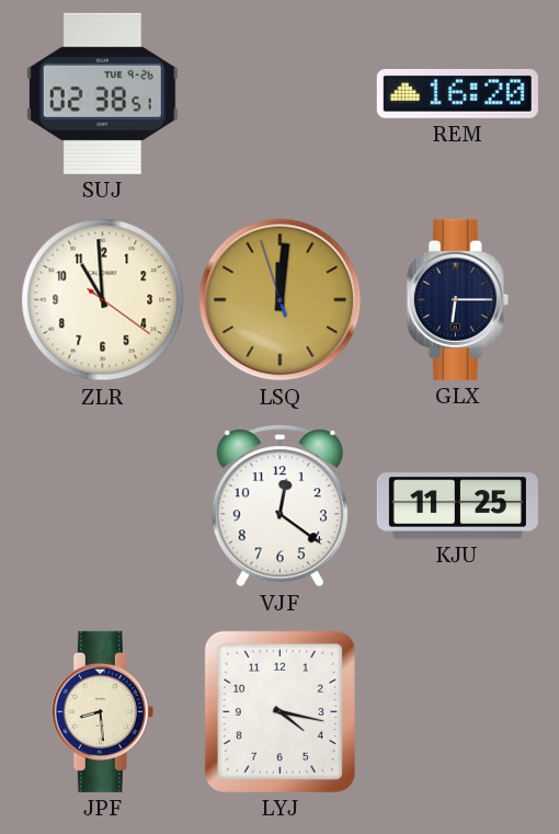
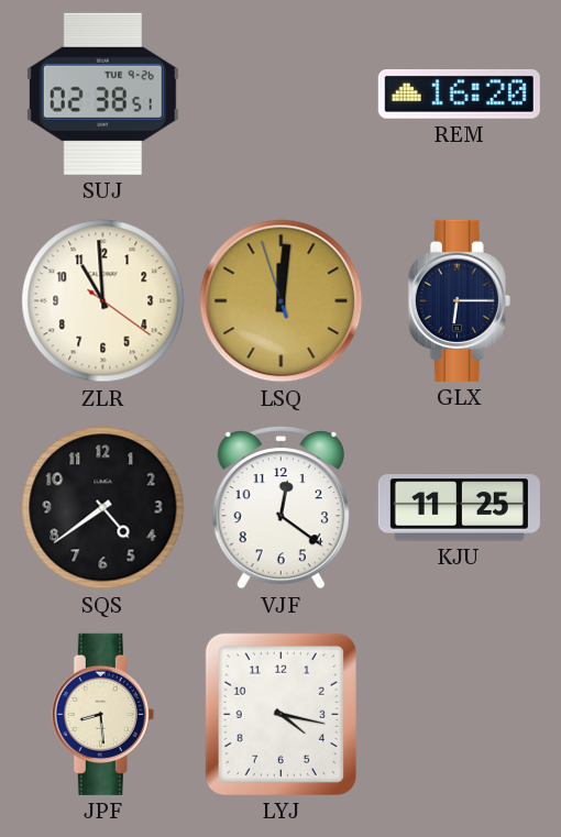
SQS: none -> 4:39 (103, 508)
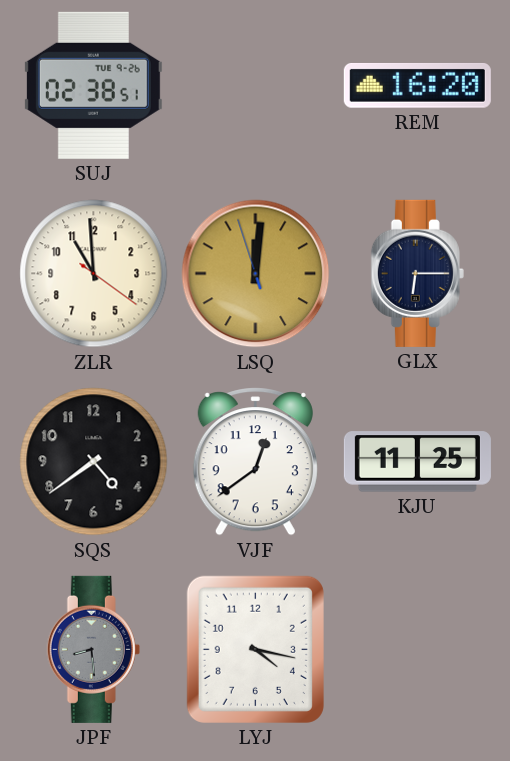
VJF: 12:21 -> 12:39 (255, 462)
JPF dial: cream -> grey (93, 649)
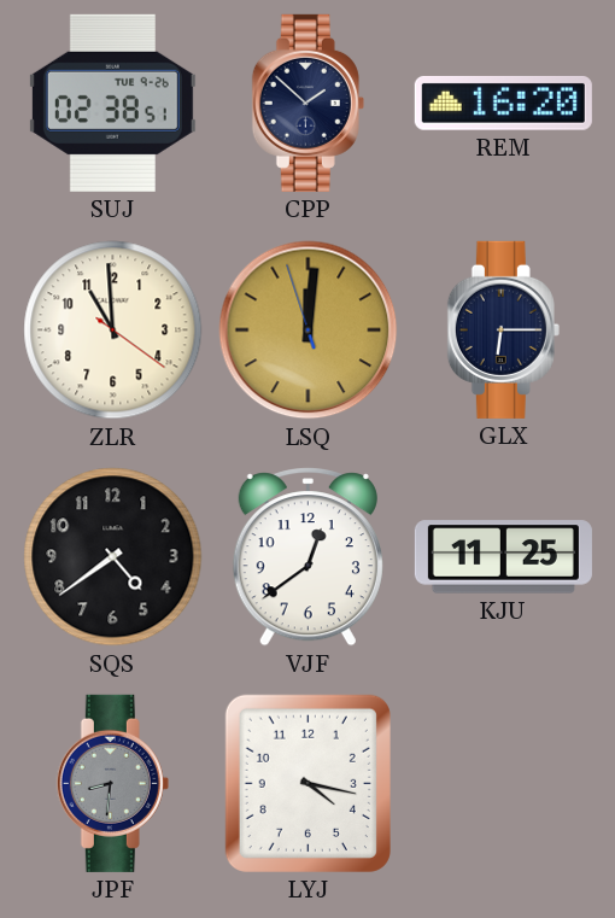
CPP: none -> 1:52 (307, 103)
JPF: 8:29 -> 8:31 (112, 783)
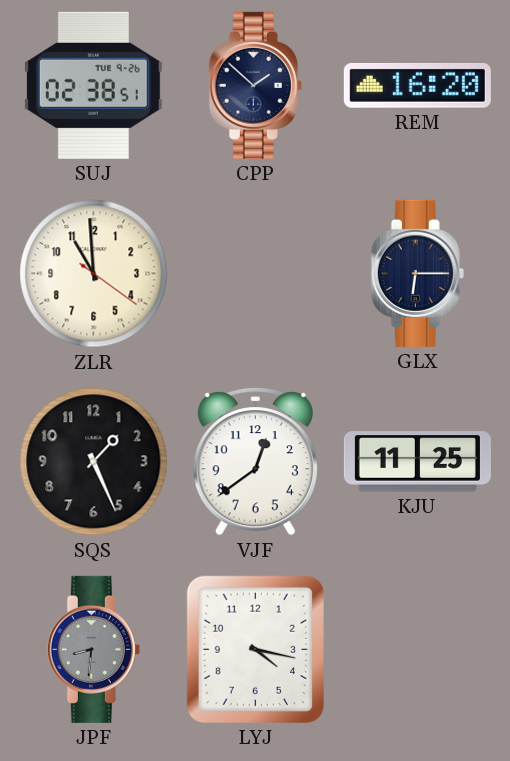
LSQ: 12:00 -> none (309, 331)
SQS: 4:39 -> 1:26 (94, 462)
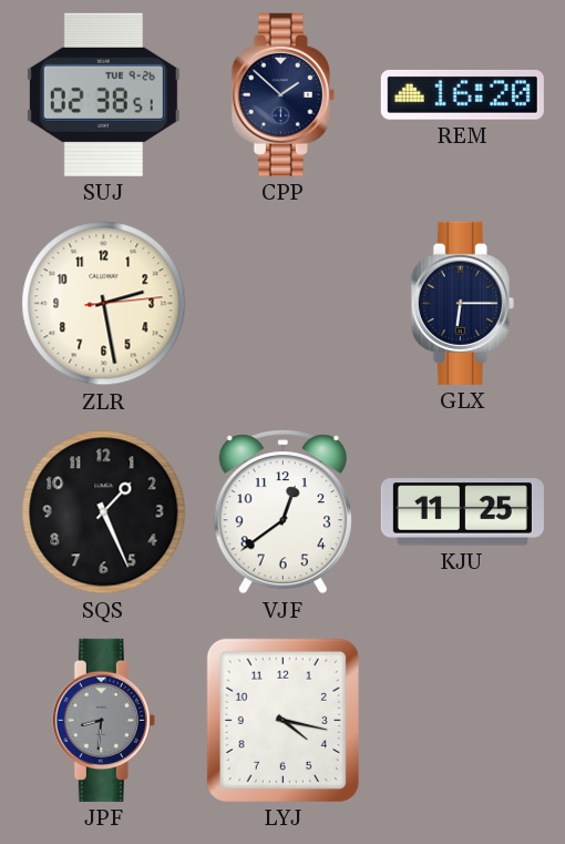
ZLR: 10:59 -> 2:28 (104, 304)
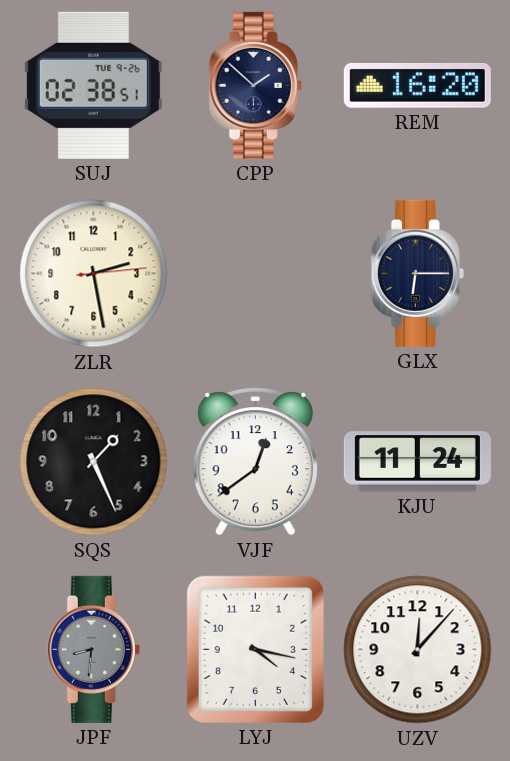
KJU: 11:25 -> 11:24 (417, 462)
UZV: none -> 12:07 (418, 650)
